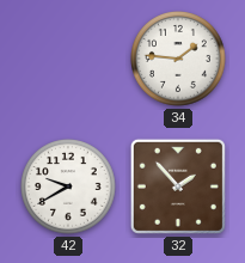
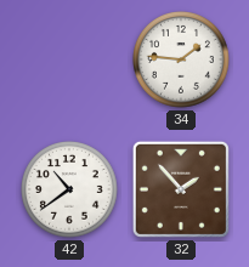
42: 9:40 -> 10:39 (70, 191)
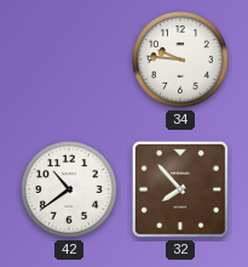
34: 1:46 -> 9:46 (181, 61)
32: 1:53 -> 7:53 (180, 189)
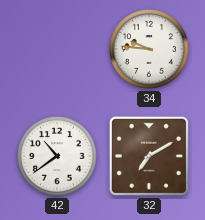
32: 7:53 -> 7:10 (149, 156)
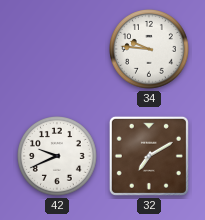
42: 10:39 -> 9:41 (58, 157)
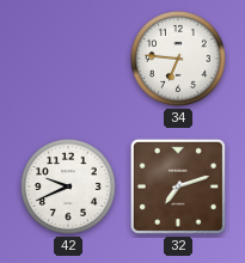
34: 9:46 -> 6:46 (179, 60)
32: 7:10 -> 7:12 (178, 186)
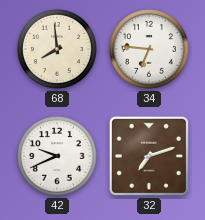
68: none -> 7:59 (58, 50)
